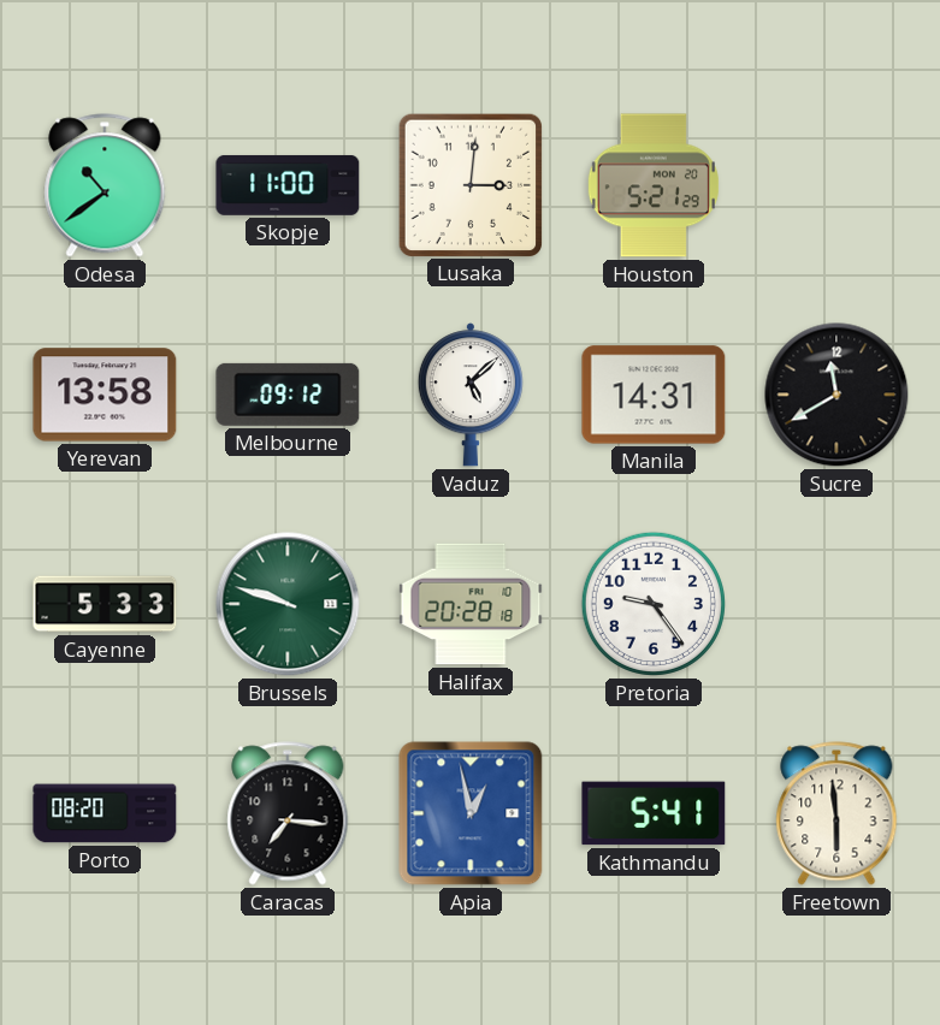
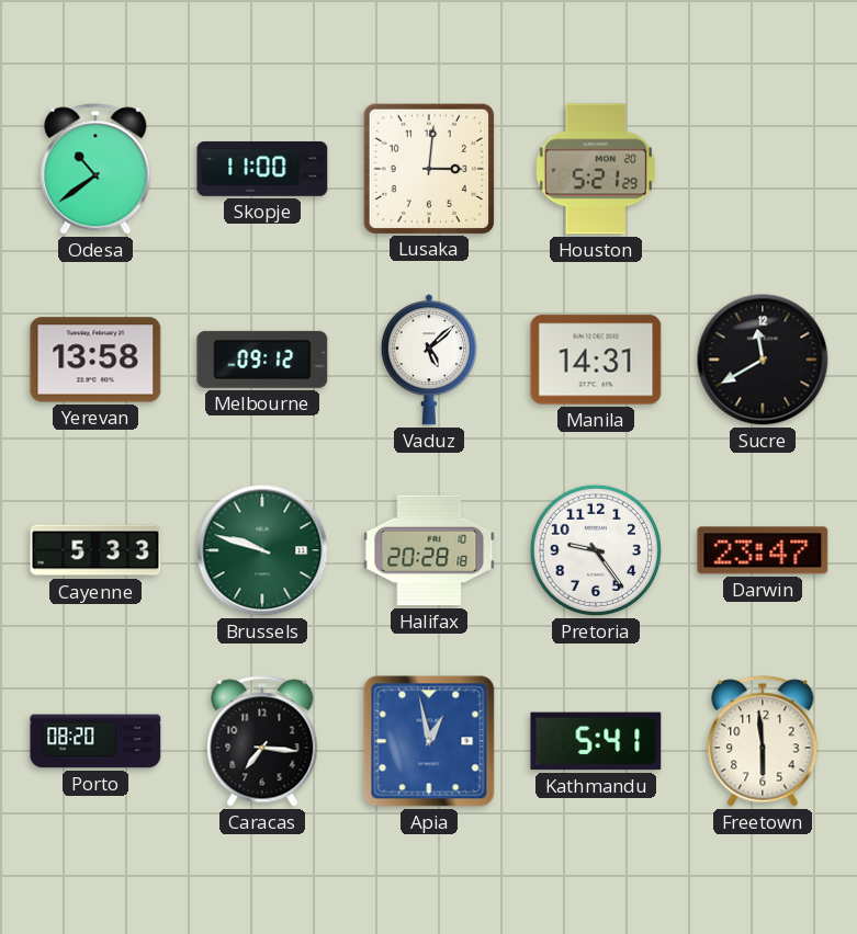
Darwin: none -> 23:47 (763, 550)
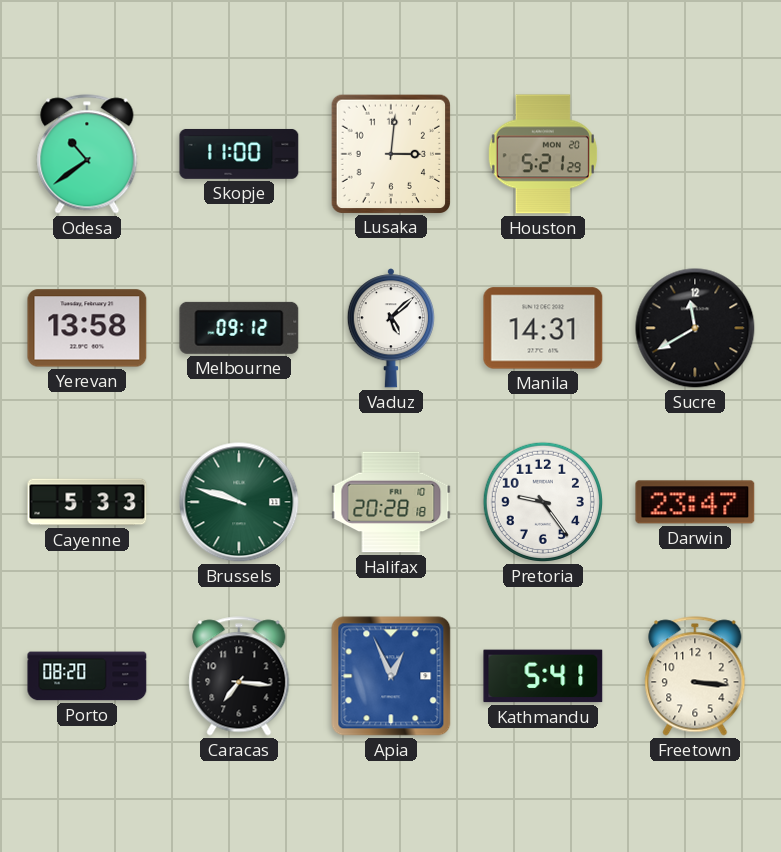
Apia: 12:58 -> 12:56 (391, 676)
Freetown: 5:59 -> 3:16 (695, 676)
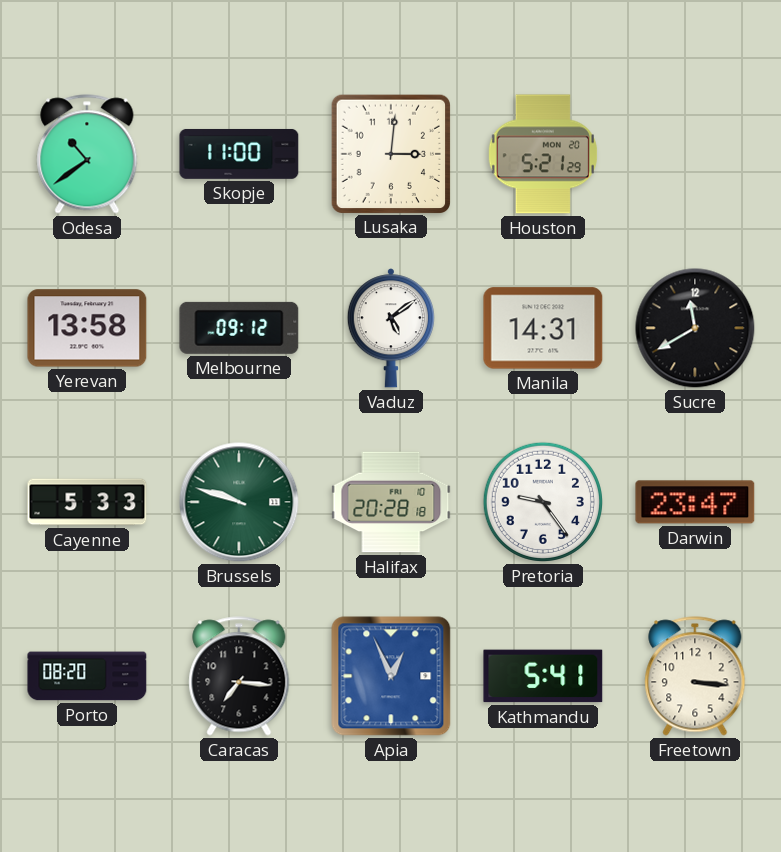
Vaduz: 5:08 -> 5:09 (391, 328)
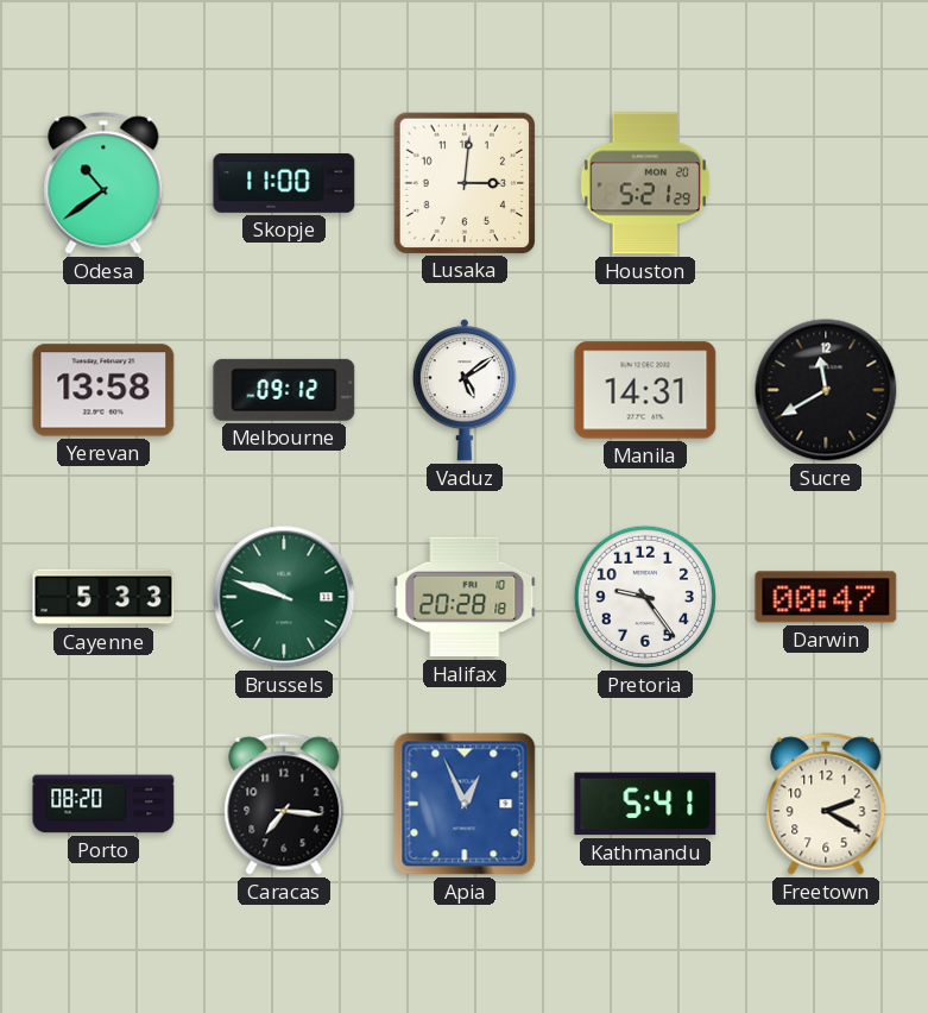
Darwin: 23:47 -> 00:47 (826, 597)
Freetown: 3:16 -> 2:20 (826, 804)
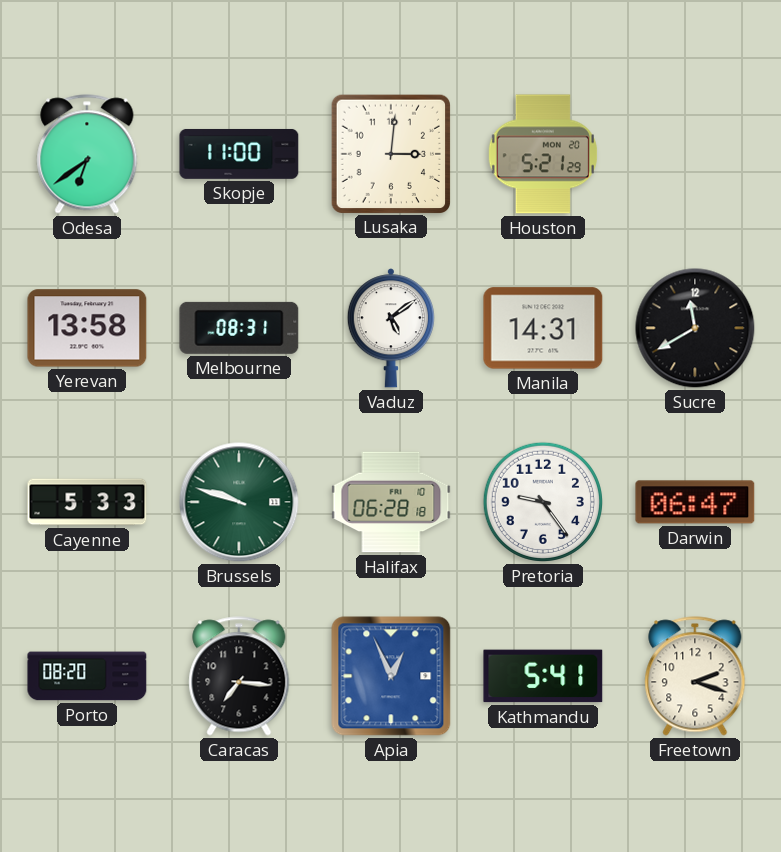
Odesa: 10:39 -> 6:39 (87, 154)
Melbourne: 09:12 -> 08:31 (239, 328)
Halifax: 20:28 -> 06:28 (391, 502)
Darwin: 00:47 -> 06:47 (695, 502)
Freetown: 2:20 -> 2:18 (695, 676)
